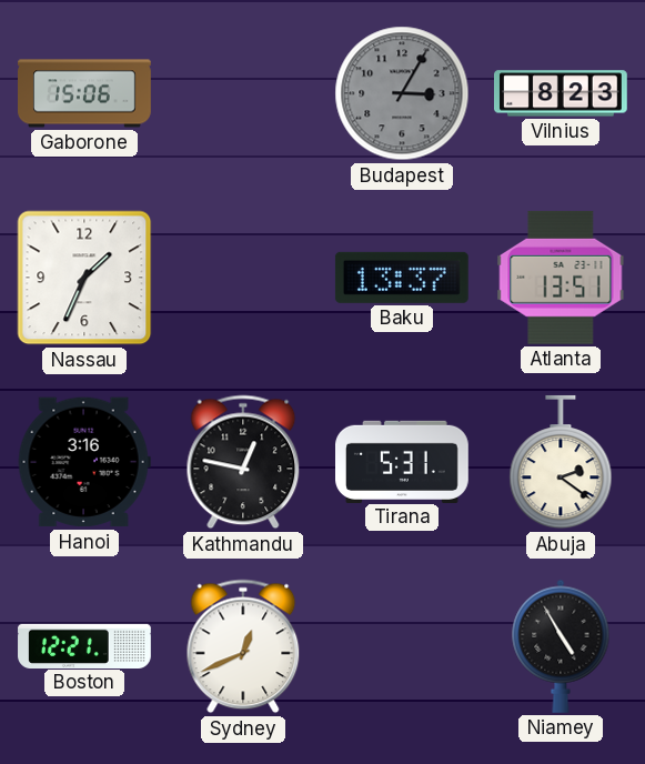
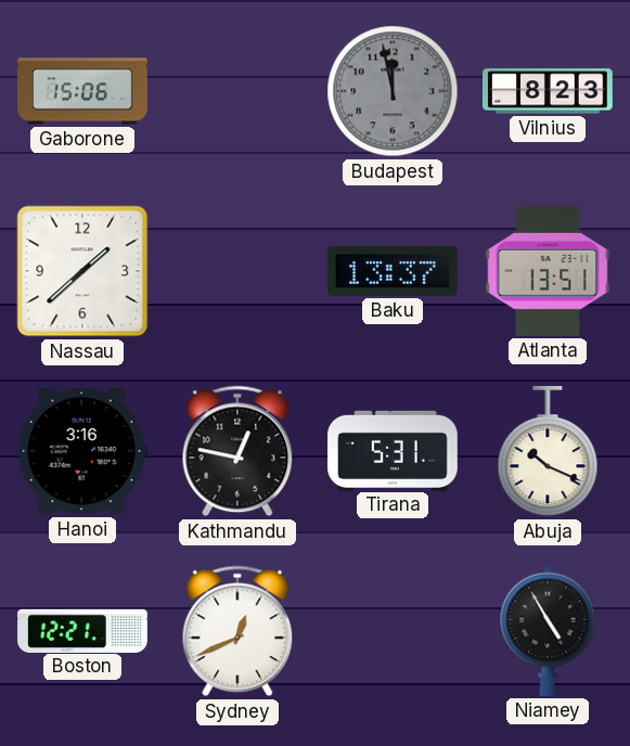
Budapest: 3:05 -> 11:58 (393, 91)
Nassau: 1:34 -> 1:38 (82, 271)
Abuja: 2:21 -> 10:19 (548, 451)
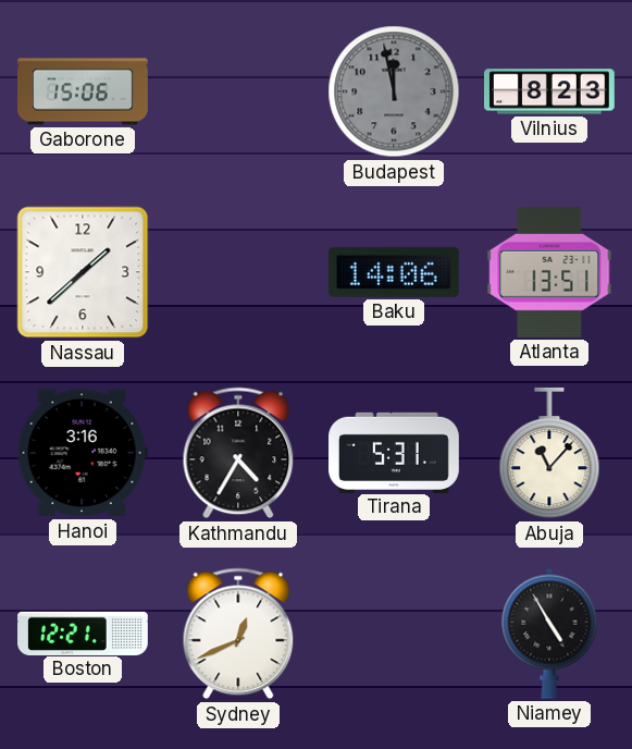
Baku: 13:37 -> 14:06 (394, 272)
Kathmandu: 12:47 -> 4:35 (238, 453)
Abuja: 10:19 -> 11:07 (549, 453)
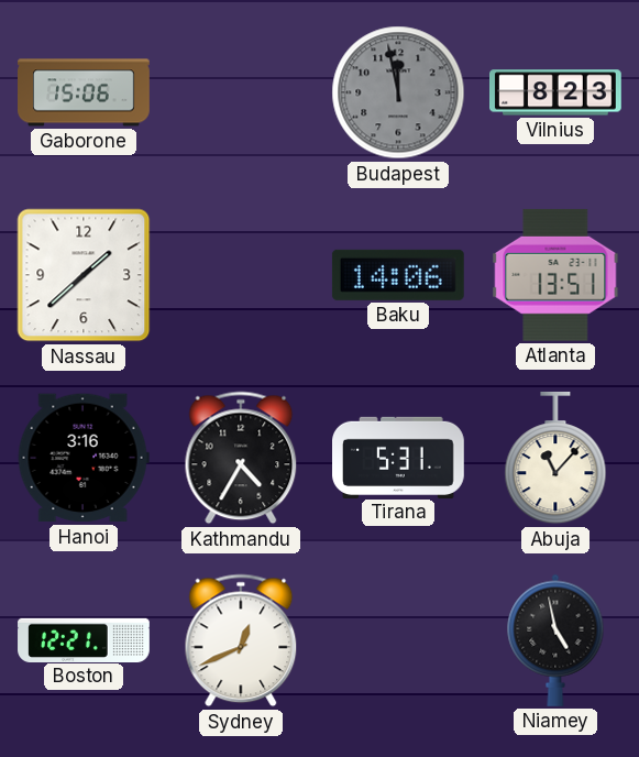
Niamey: 4:55 -> 4:58 (555, 640)
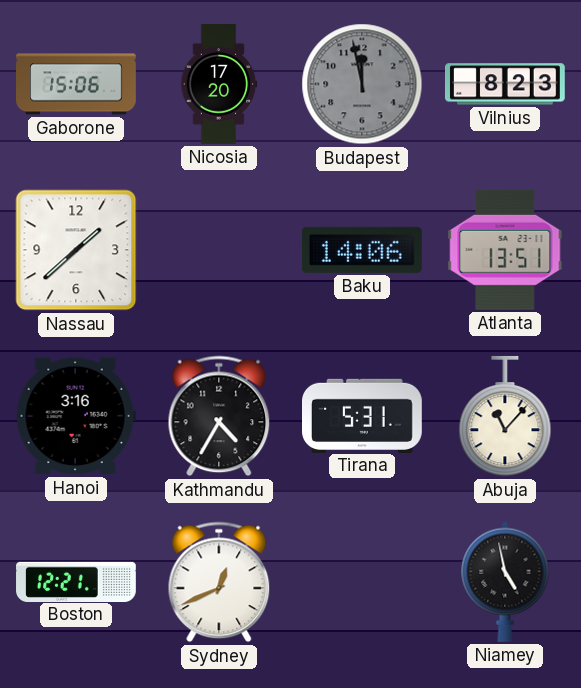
Nicosia: none -> 17:20 (219, 85)
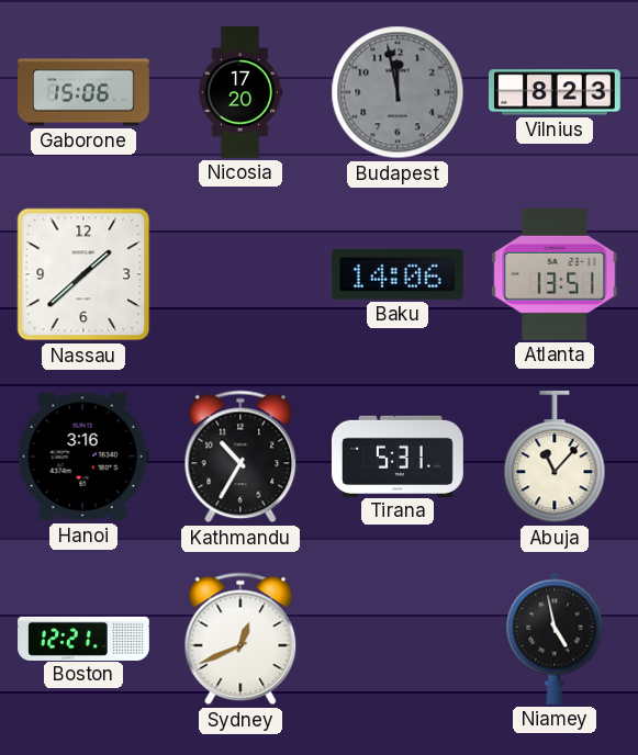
Kathmandu: 4:35 -> 10:35 (240, 457)
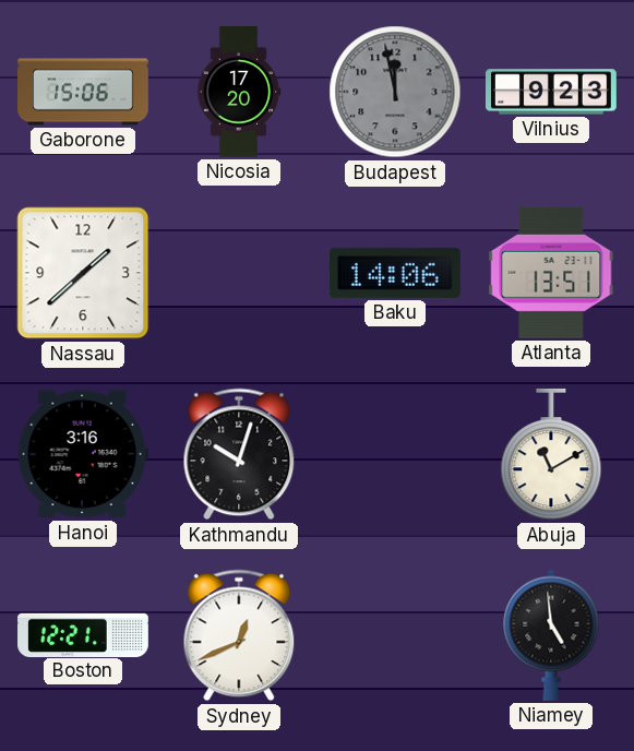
Vilnius: 8:23 -> 9:23 (552, 92)
Kathmandu: 10:35 -> 10:03 (239, 454)
Tirana: 5:31 -> none (399, 455)
Abuja: 11:07 -> 11:10 (551, 454)
Niamey: 4:58 -> 4:59 (551, 635)
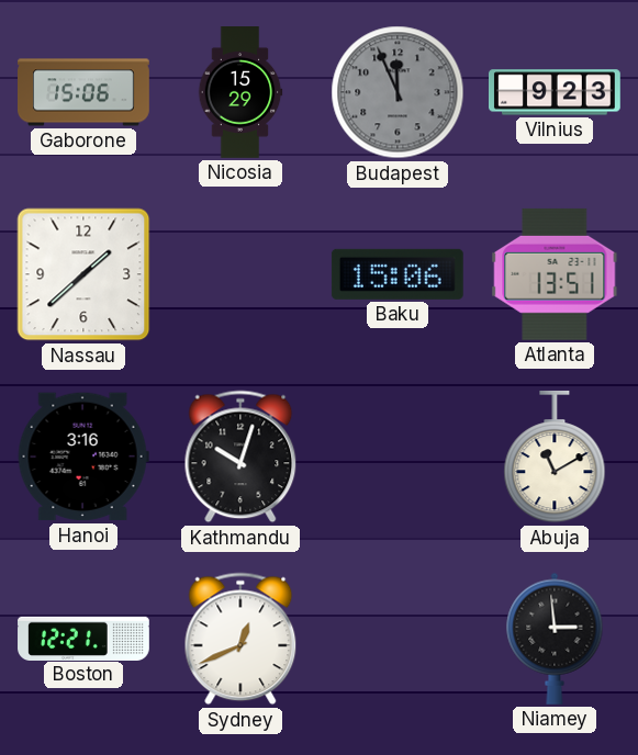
Nicosia: 17:20 -> 15:29 (240, 93)
Budapest: 11:58 -> 11:56 (398, 92)
Baku: 14:06 -> 15:06 (398, 274)
Niamey: 4:59 -> 2:59 (555, 639)
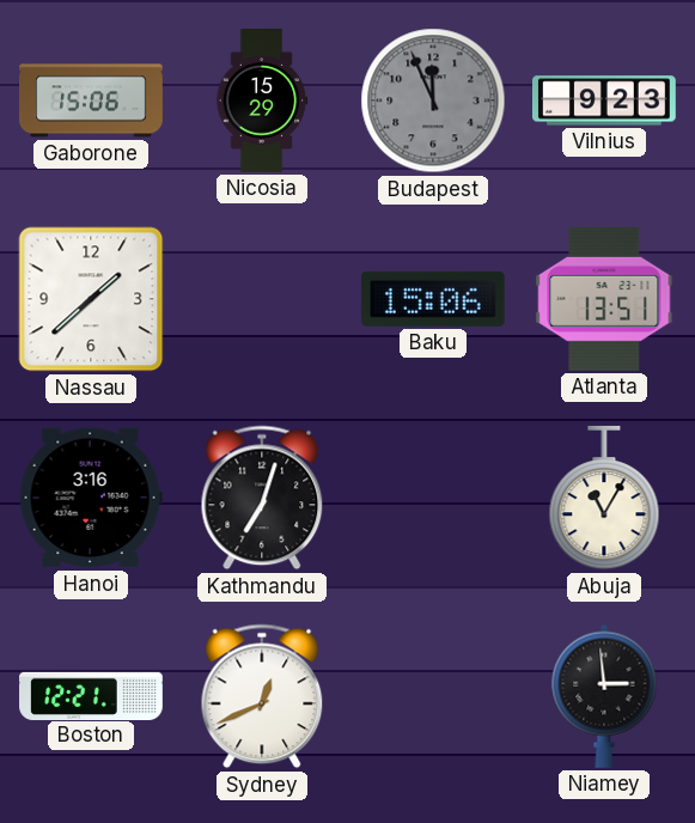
Kathmandu: 10:03 -> 7:03 (262, 498)
Abuja: 11:10 -> 11:05 (604, 498)
